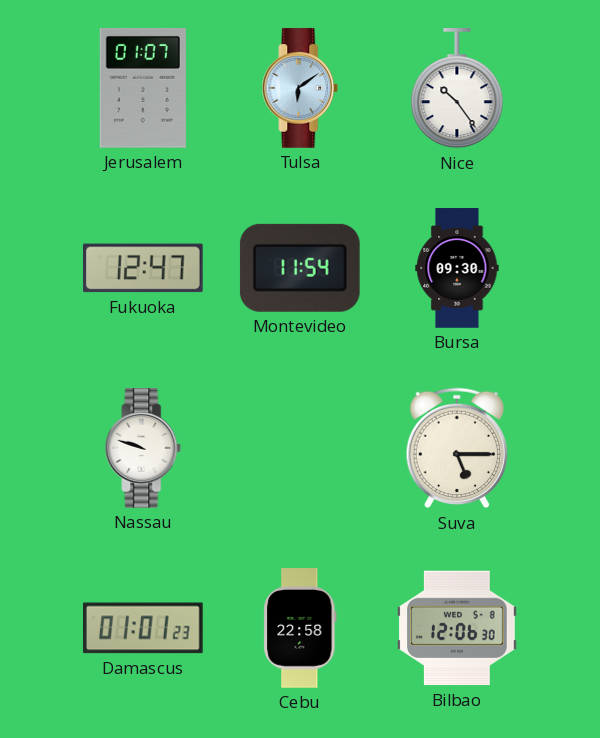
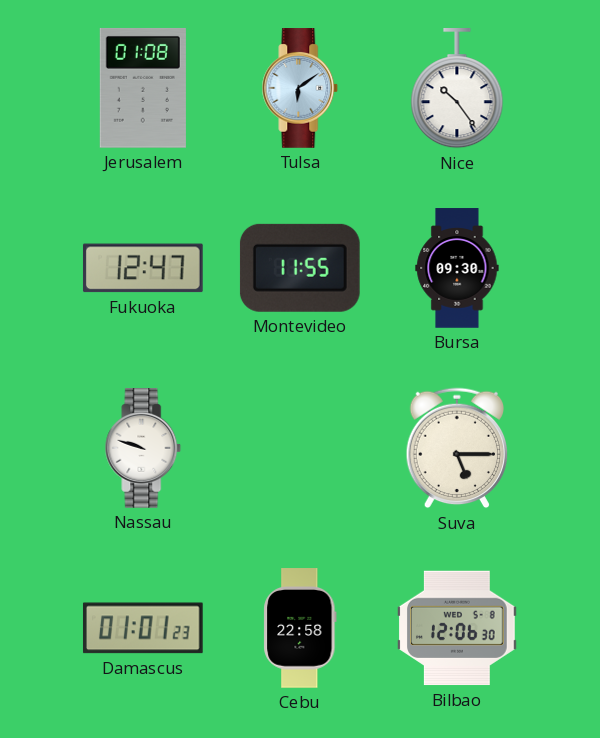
Jerusalem: 01:07 -> 01:08 (143, 88)
Montevideo: 11:54 -> 11:55 (300, 268)
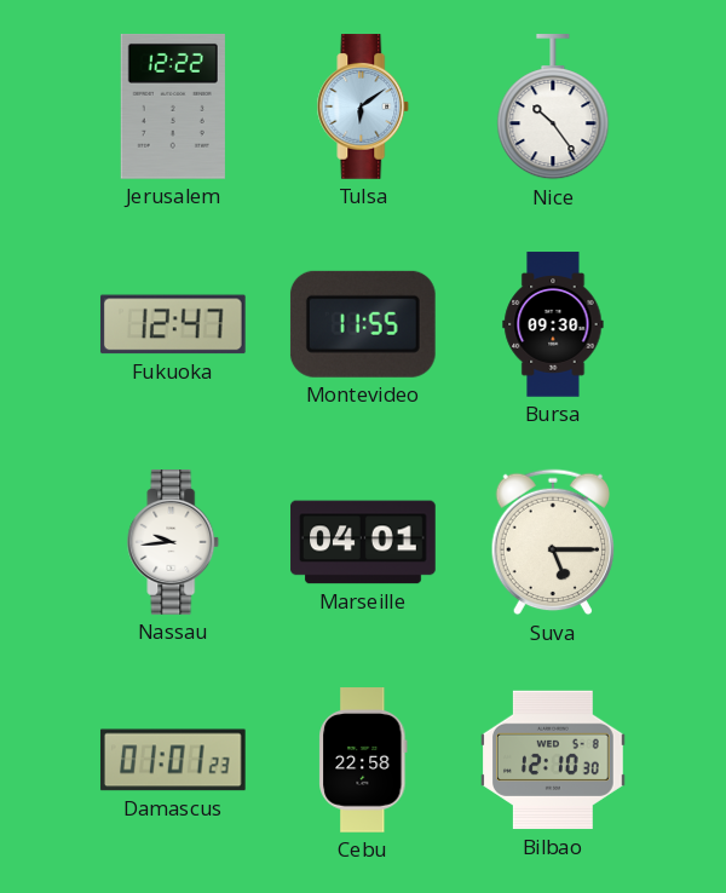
Jerusalem: 01:08 -> 12:22 (173, 106)
Nassau: 9:48 -> 9:44 (173, 542)
Marseille: none -> 04:01 (363, 542)
Bilbao: 12:06 -> 12:10 (554, 760)
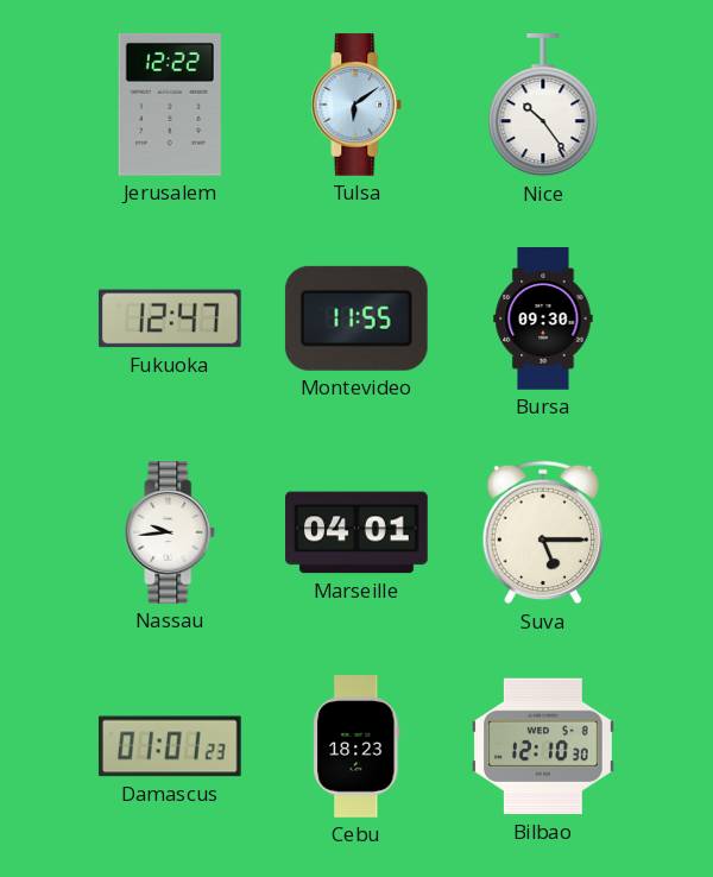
Cebu: 22:58 -> 18:23 (356, 746)
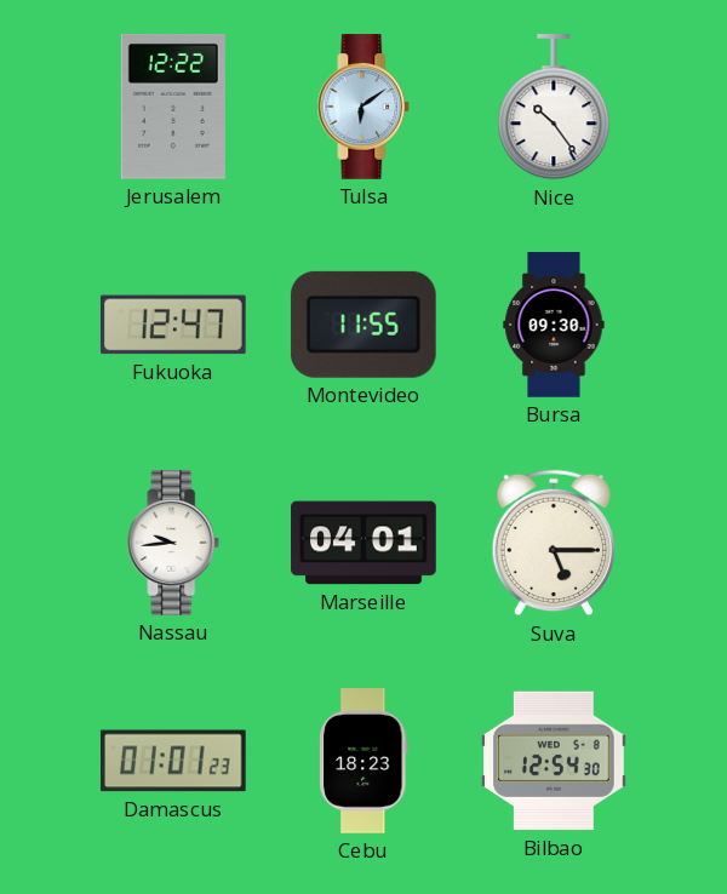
Bilbao: 12:10 -> 12:54 (555, 761)
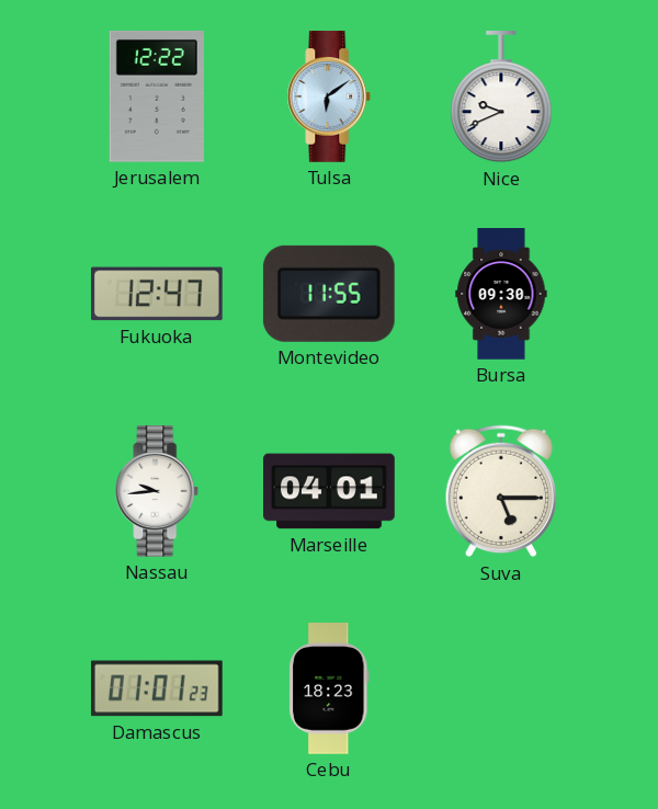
Nice: 10:24 -> 9:41 (501, 98)
Bilbao: 12:54 -> none (555, 761)
